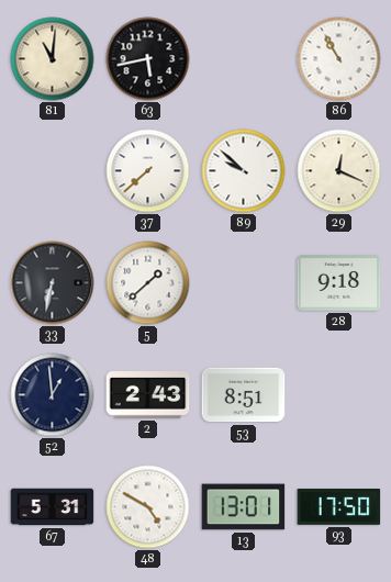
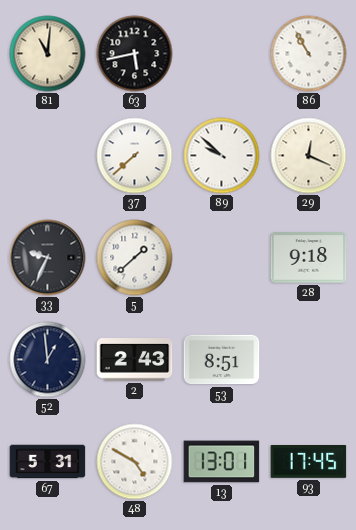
33: 6:32 -> 9:34 (48, 258)
93: 17:50 -> 17:45 (309, 461)
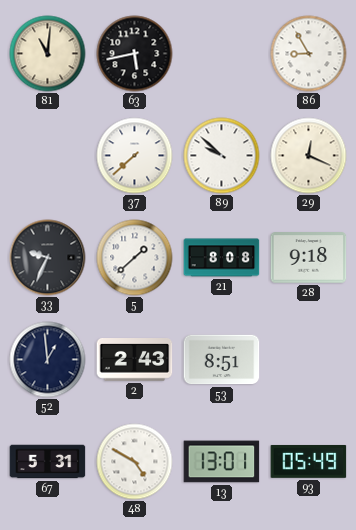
86: 10:55 -> 8:55 (309, 54)
21: none -> 8:08 (222, 258)
93: 17:45 -> 05:49 (309, 461)
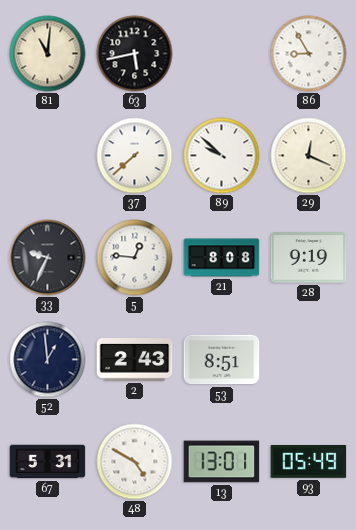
5: 1:38 -> 12:46 (135, 258)
28: 9:18 -> 9:19 (309, 258)
